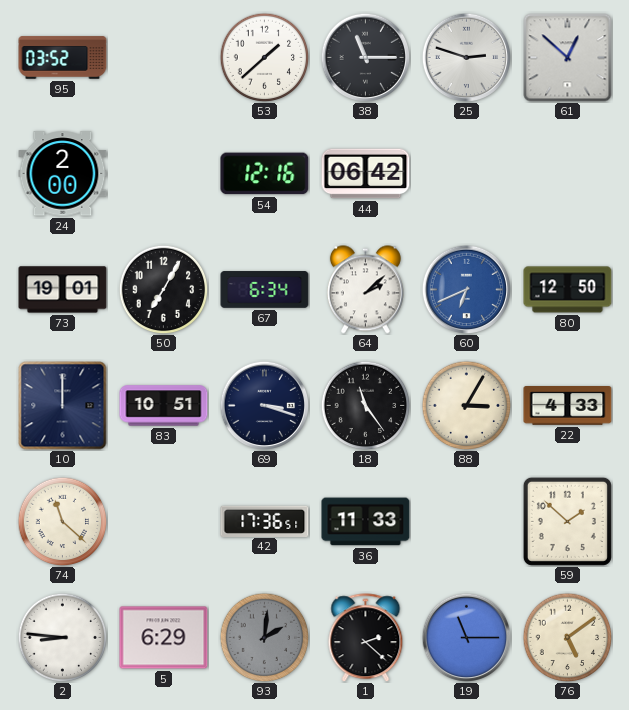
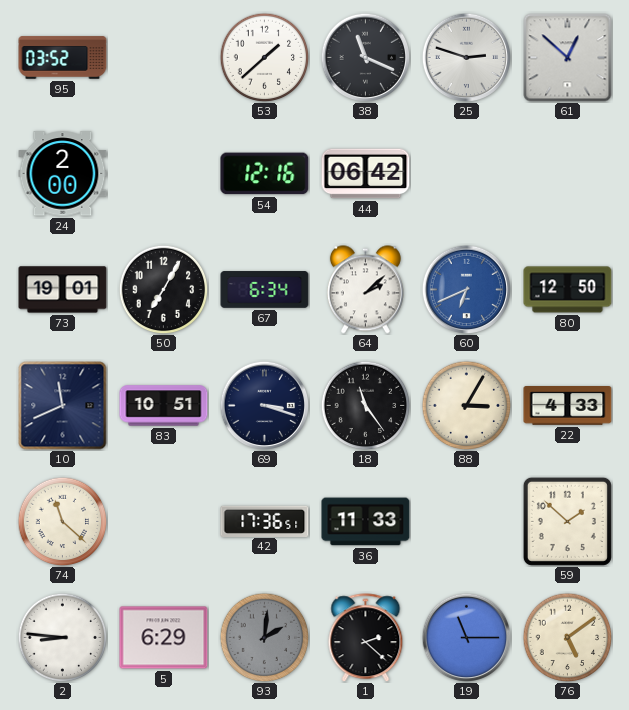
38: 11:15 -> 11:19 (365, 57)
10: 12:00 -> 11:41 (63, 406)
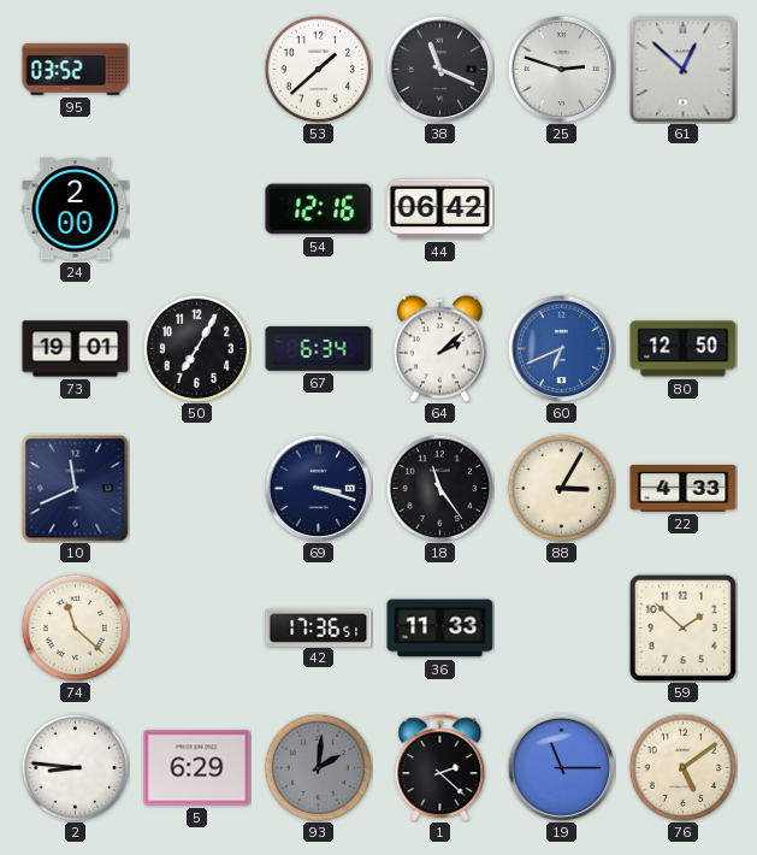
83: 10:51 -> none (164, 406)
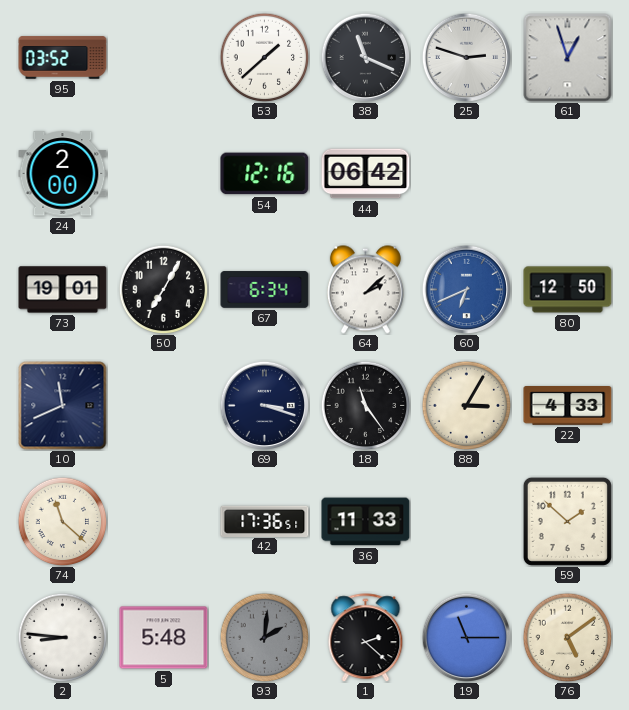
61: 12:52 -> 12:57 (568, 58)
5: 6:29 -> 5:48 (164, 638)
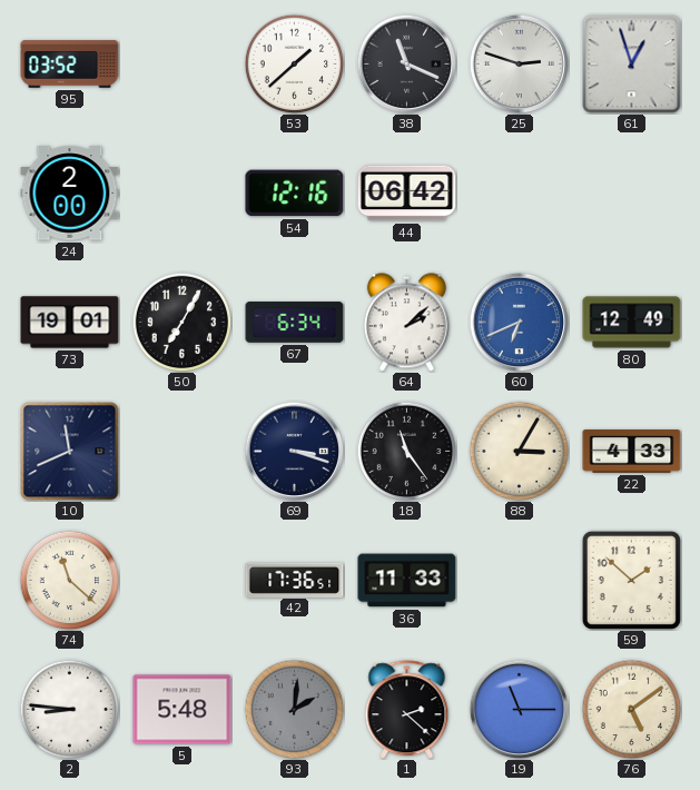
80: 12:50 -> 12:49 (632, 323)
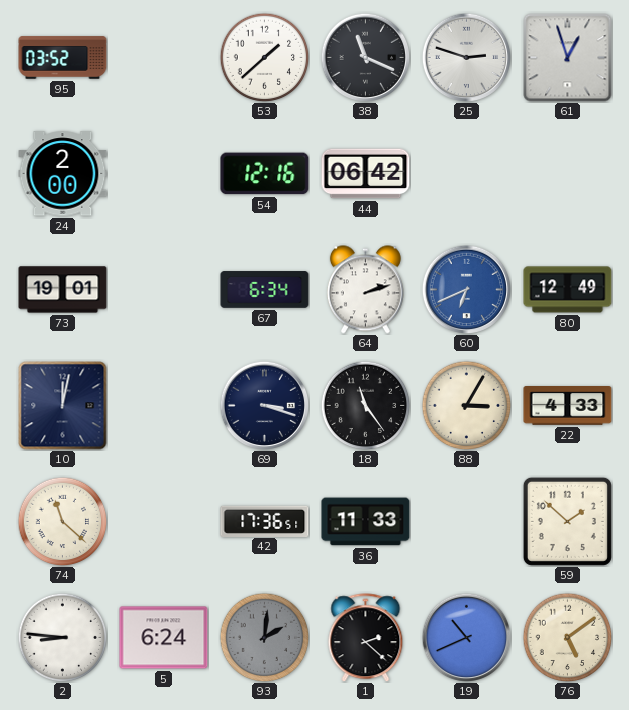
50: 7:05 -> none (181, 322)
64: 2:08 -> 2:12 (365, 290)
10: 11:41 -> 12:02 (63, 406)
5: 5:48 -> 6:24 (164, 638)
19: 11:15 -> 10:41 (466, 637)
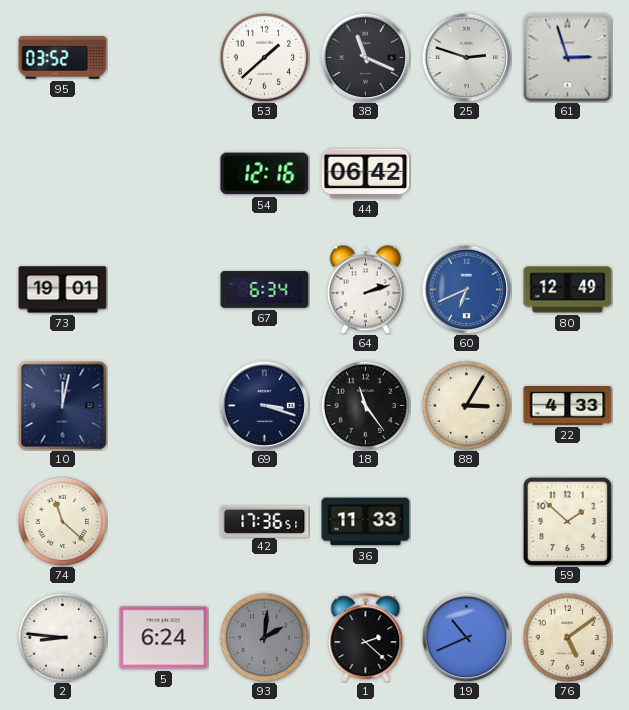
61: 12:57 -> 2:57 (568, 58)
24: 2:00 -> none (63, 174)
